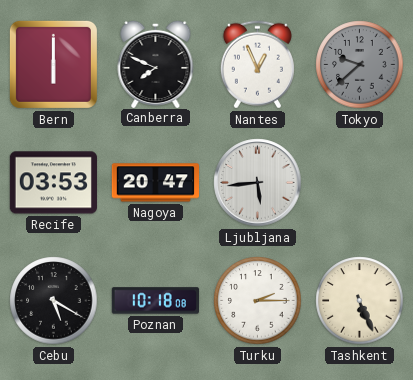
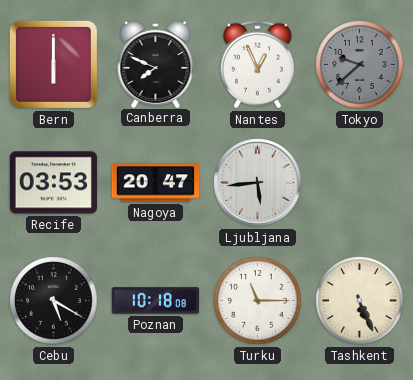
Turku: 2:15 -> 11:15 (258, 301)
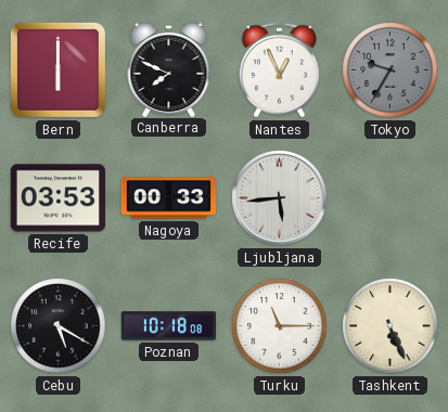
Tokyo: 9:38 -> 9:35 (391, 70)
Nagoya: 20:47 -> 00:33 (168, 198)
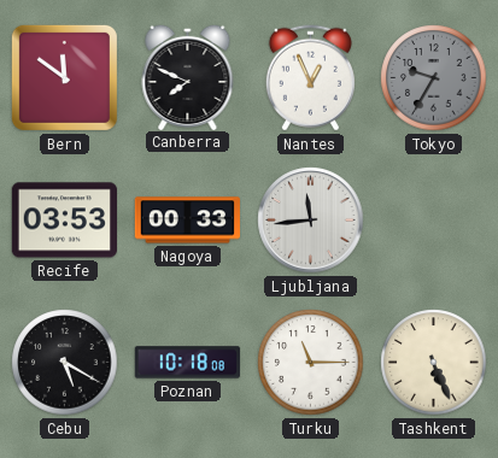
Bern: 6:00 -> 11:51 (64, 77)
Ljubljana: 5:44 -> 11:44 (311, 221)
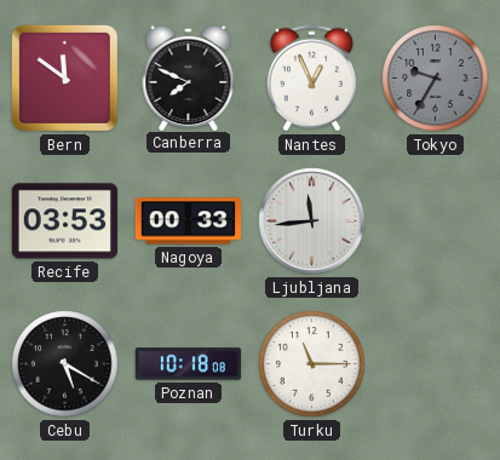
Tashkent: 5:26 -> none (434, 363)
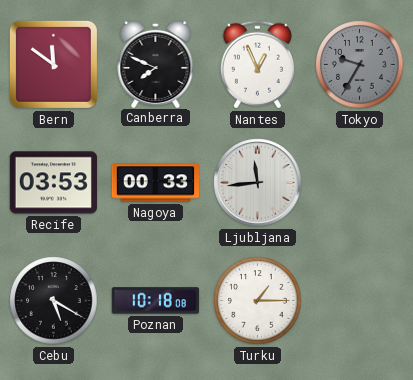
Turku: 11:15 -> 1:15 (258, 301)
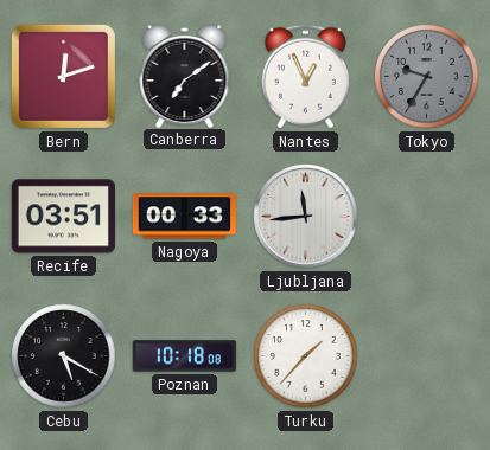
Bern: 11:51 -> 12:12 (63, 76)
Canberra: 7:49 -> 7:09 (185, 75)
Recife: 03:53 -> 03:51 (63, 217)
Turku: 1:15 -> 1:37 (306, 356)
